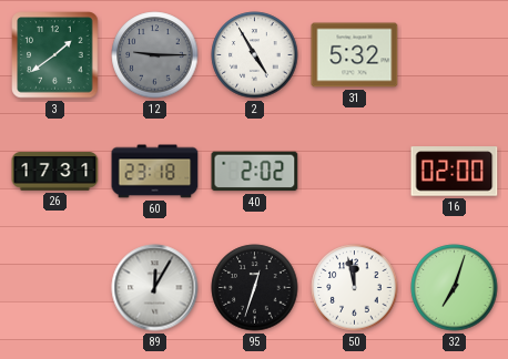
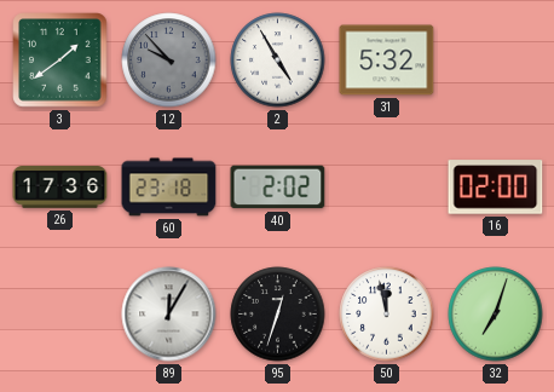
12: 9:15 -> 9:53 (169, 60)
26: 17:31 -> 17:36 (60, 188)
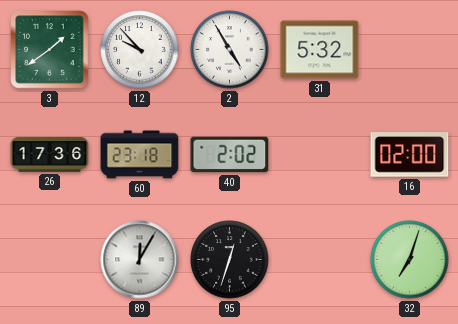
12 dial: grey -> white (140, 50)
50: 11:58 -> none (387, 315)
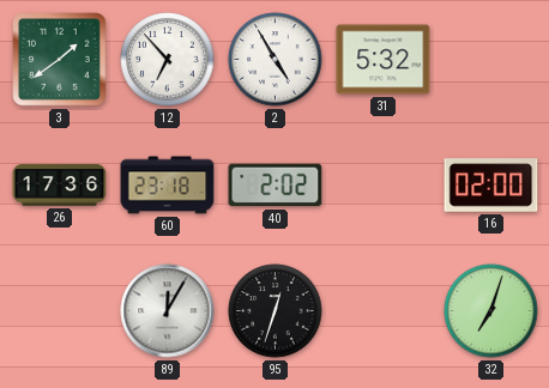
12: 9:53 -> 6:53 (168, 60)
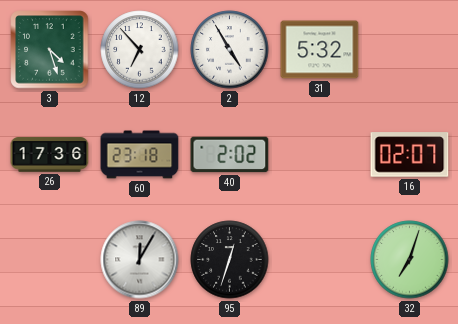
3: 1:39 -> 4:27 (50, 50)
16: 02:00 -> 02:07 (410, 155)
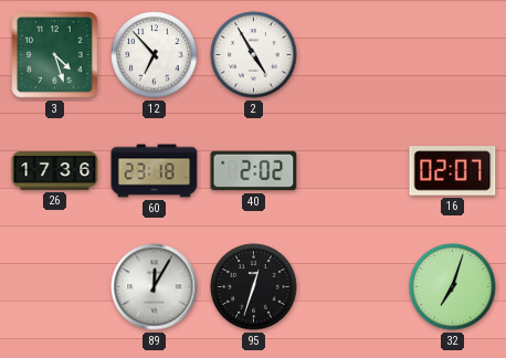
31: 5:32 -> none (320, 50)
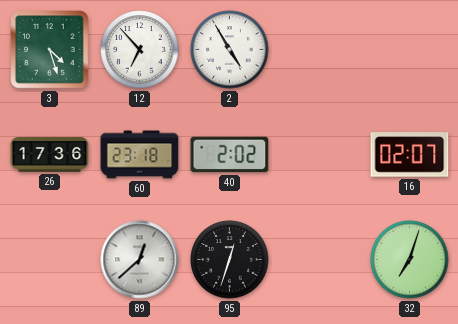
89: 12:05 -> 12:38 (140, 260)
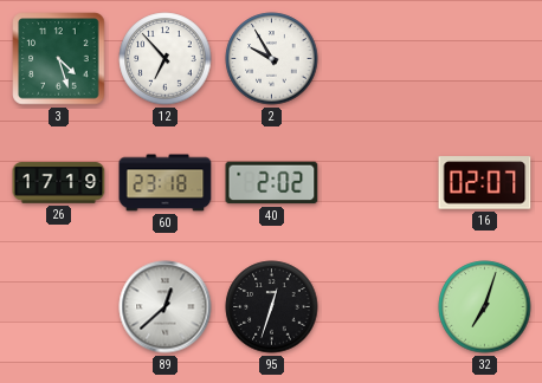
2: 4:55 -> 9:55 (272, 59)
26: 17:36 -> 17:19 (59, 183)
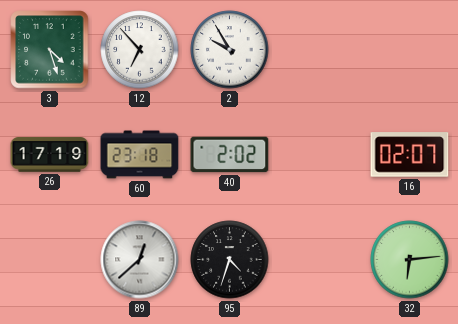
95: 12:33 -> 4:33 (230, 260)
32: 7:03 -> 6:14 (410, 260)
